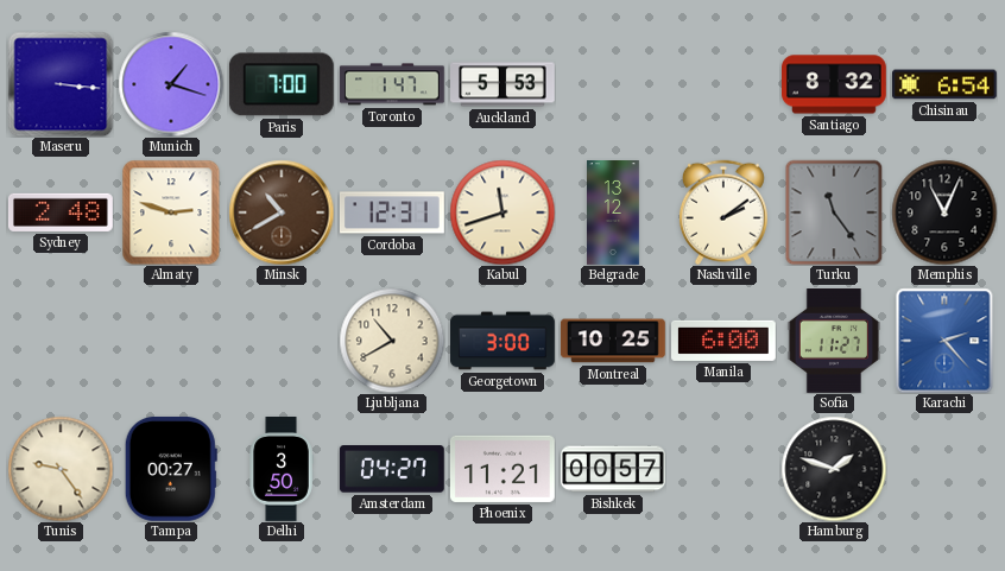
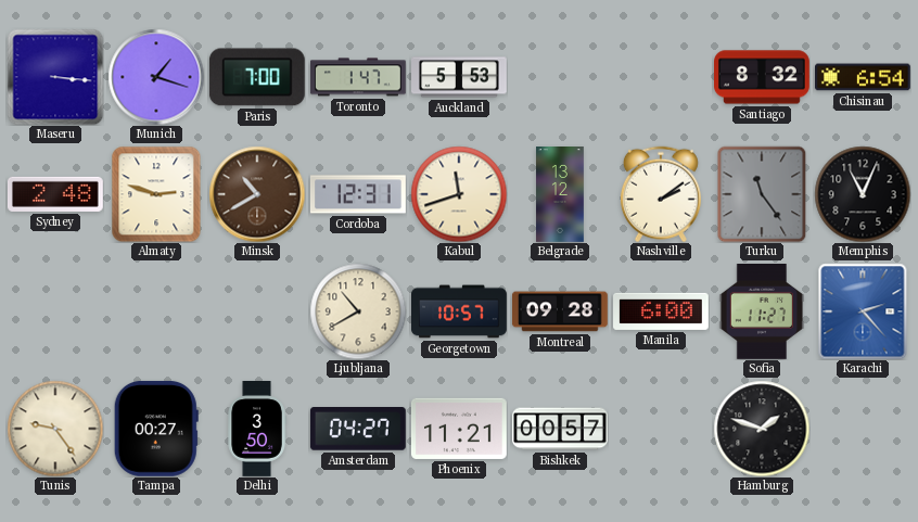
Georgetown: 3:00 -> 10:57 (460, 311)
Montreal: 10:25 -> 09:28 (560, 311)
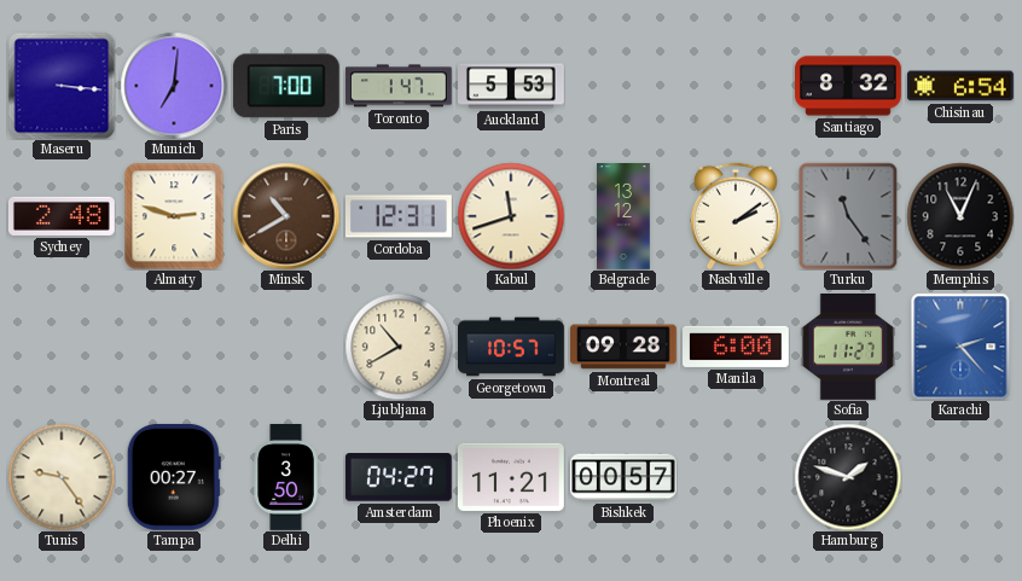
Munich: 1:18 -> 7:01 (174, 86)
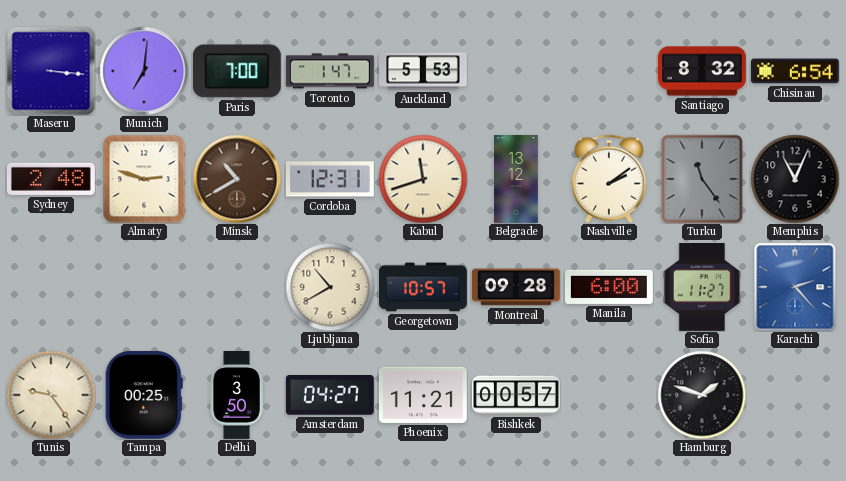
Tampa: 00:27 -> 00:25 (144, 395)
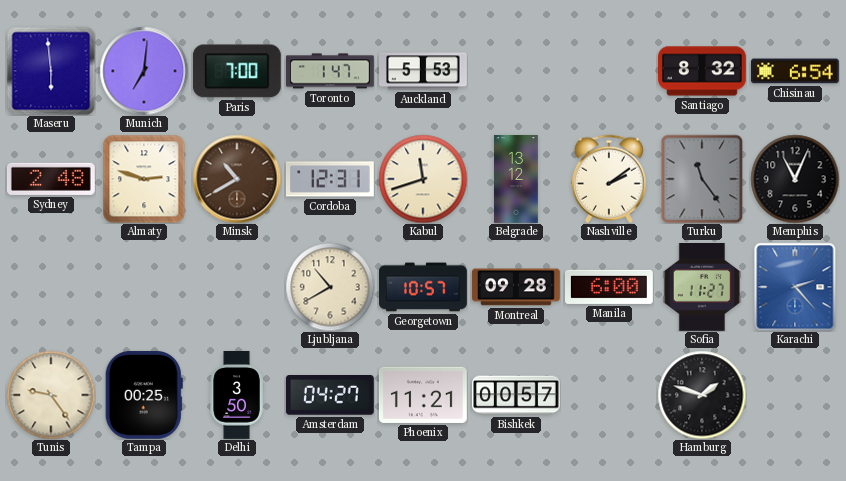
Maseru: 3:16 -> 5:59 (51, 71)
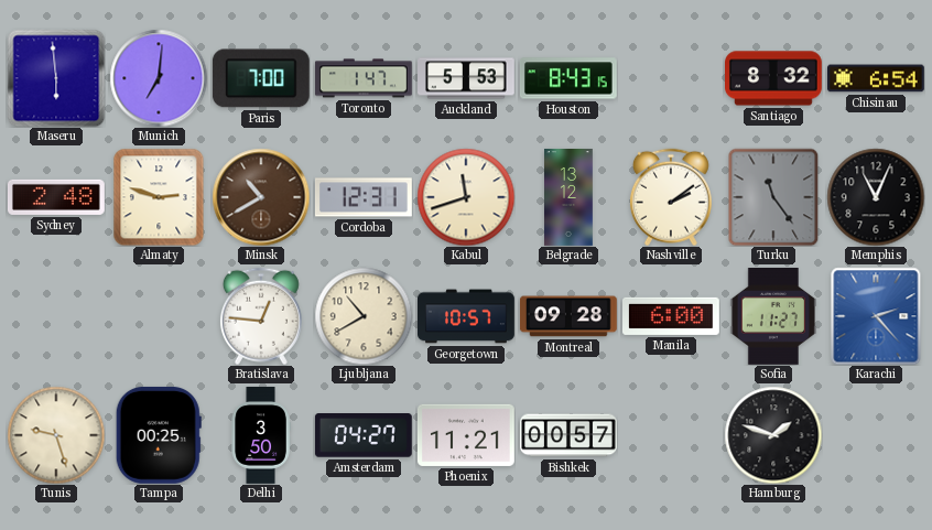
Houston: none -> 8:43 (568, 78)
Bratislava: none -> 12:46 (261, 316)
Tunis: 9:24 -> 9:27 (56, 435)
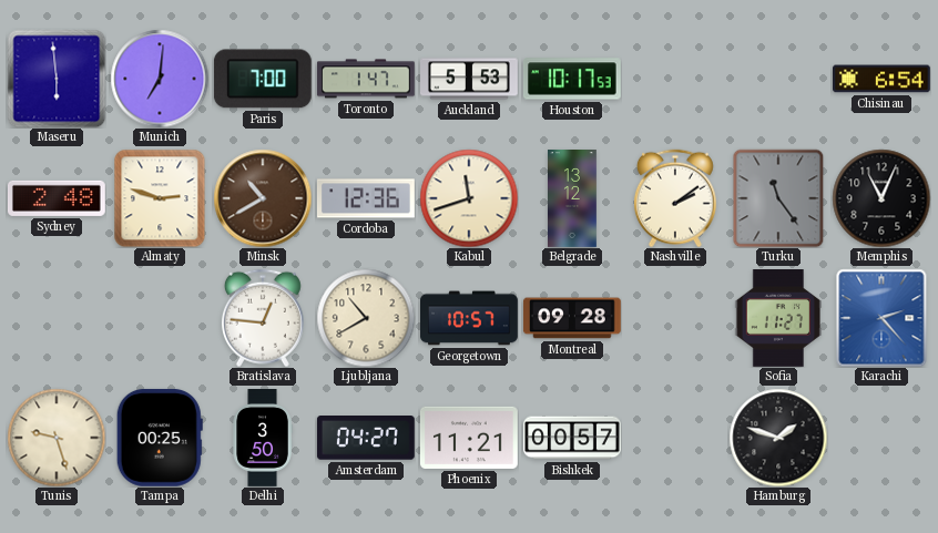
Houston: 8:43 -> 10:17 (572, 79)
Santiago: 8:32 -> none (774, 78)
Cordoba: 12:31 -> 12:36 (366, 198)
Manila: 6:00 -> none (672, 316)
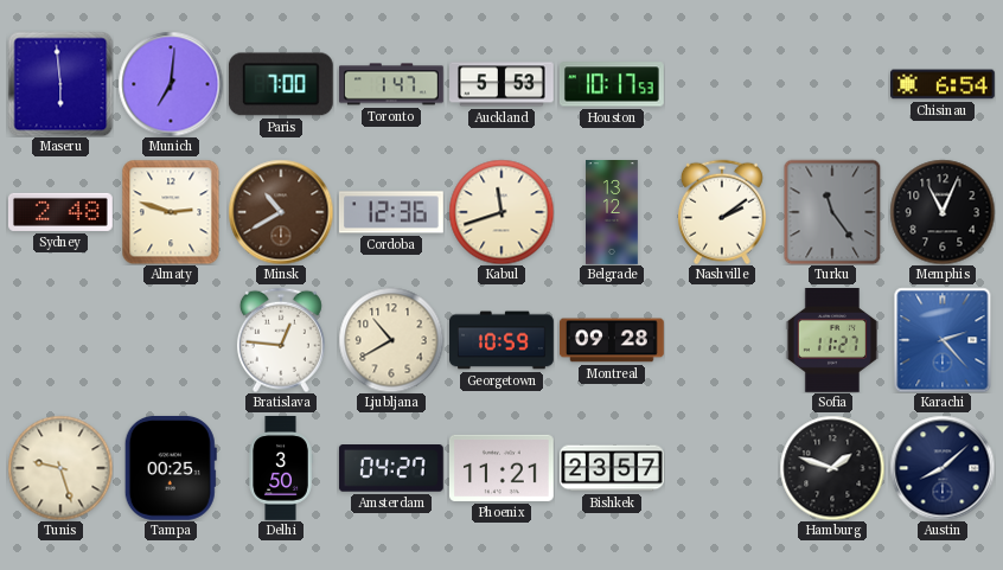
Georgetown: 10:57 -> 10:59 (503, 340)
Bishkek: 00:57 -> 23:57 (613, 468)
Austin: none -> 8:08 (943, 468)
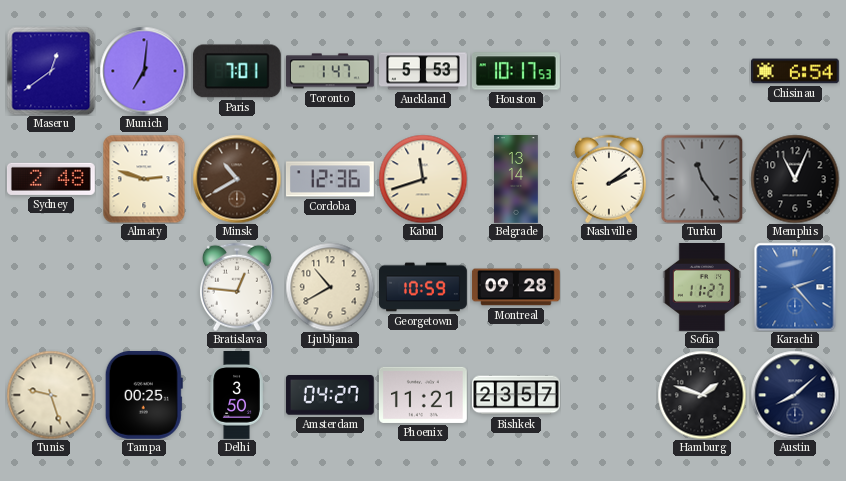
Maseru: 5:59 -> 12:39 (51, 71)
Paris: 7:00 -> 7:01 (237, 71)
Belgrade: 13:12 -> 13:14 (517, 180)
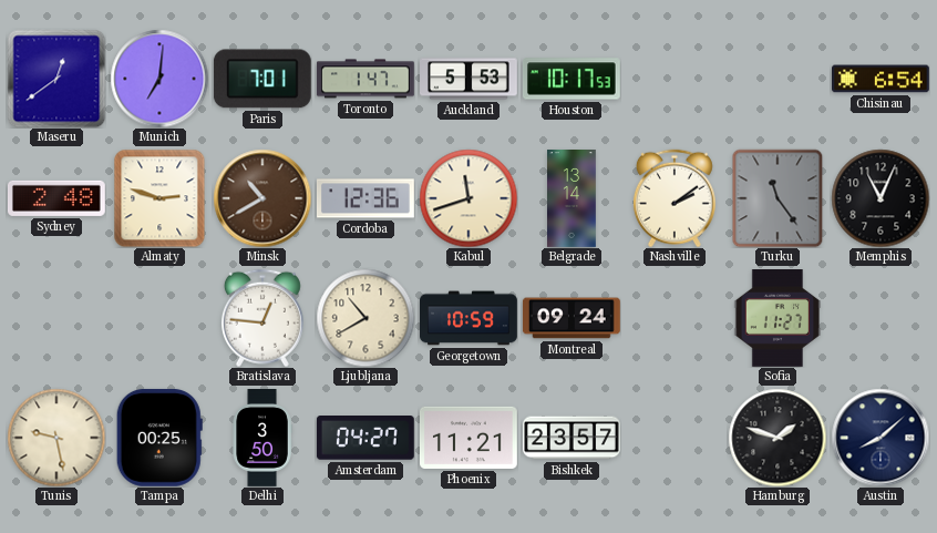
Montreal: 09:28 -> 09:24 (572, 318)
Karachi: 2:23 -> none (795, 287)
Tunis: 9:27 -> 9:28 (56, 438)
